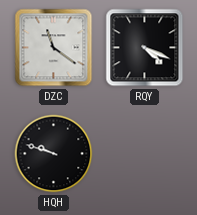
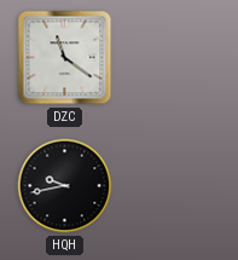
RQY: 4:19 -> none (145, 48)
HQH: 9:48 -> 9:43 (65, 186)
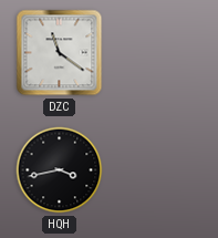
HQH: 9:43 -> 3:43 (60, 170)
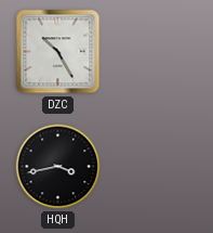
DZC: 11:21 -> 10:25 (58, 52)
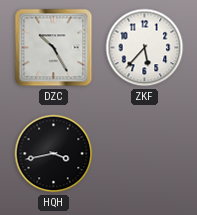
ZKF: none -> 5:37 (145, 48)
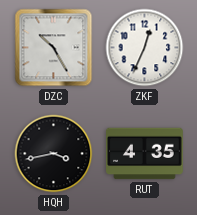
ZKF: 5:37 -> 12:34 (145, 48)
RUT: none -> 4:35 (145, 154)
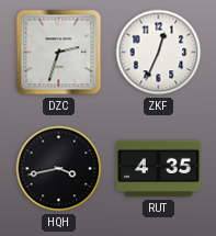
DZC: 10:25 -> 2:33 (59, 53)
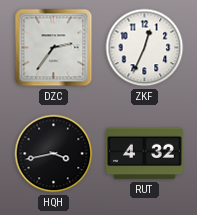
DZC: 2:33 -> 2:36 (54, 48)
RUT: 4:35 -> 4:32 (145, 154)
